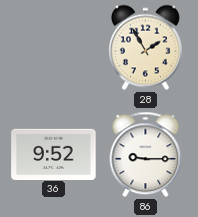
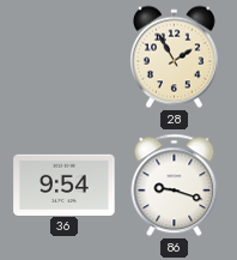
36: 9:52 -> 9:54 (65, 185)
86: 9:15 -> 9:18 (175, 186)
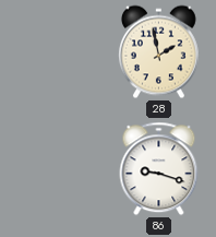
28: 1:55 -> 1:58 (158, 52)
36: 9:54 -> none (65, 185)
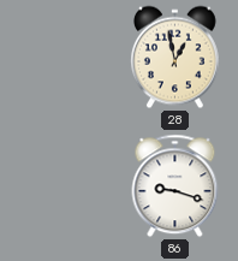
28: 1:58 -> 12:58 (174, 58)
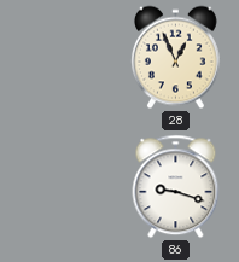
28: 12:58 -> 12:56 (175, 58)
